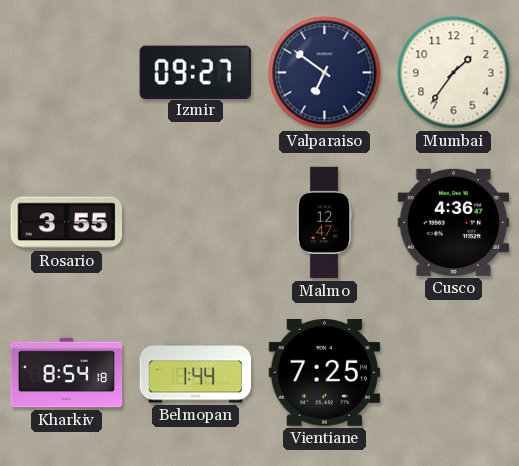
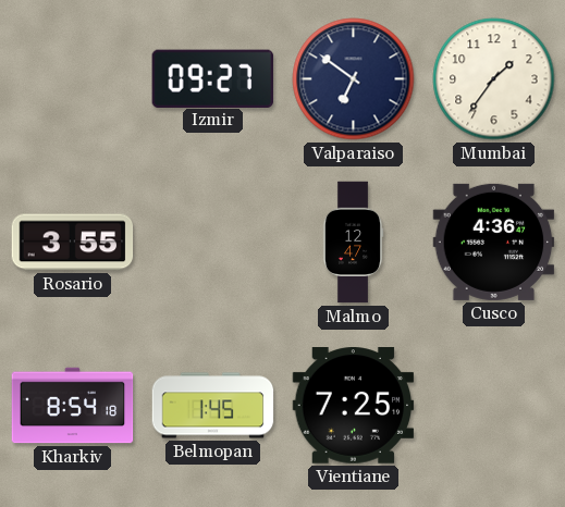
Belmopan: 1:44 -> 1:45 (213, 406)
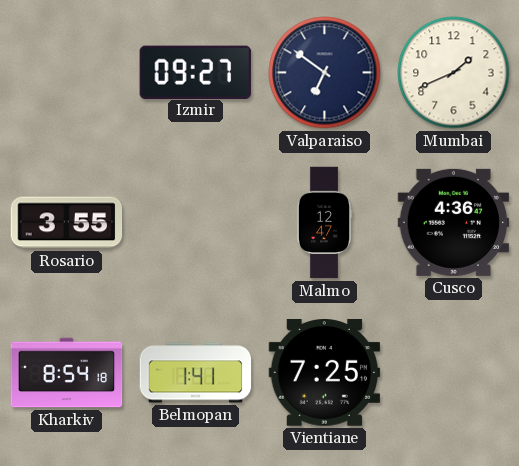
Mumbai: 1:36 -> 1:41 (454, 73)
Belmopan: 1:45 -> 1:41 (196, 373)
